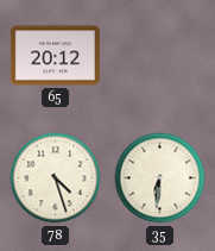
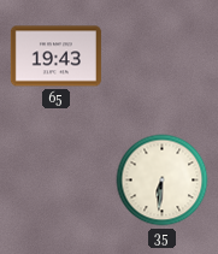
65: 20:12 -> 19:43 (55, 57)
78: 4:27 -> none (56, 178)
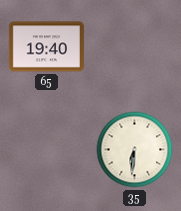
65: 19:43 -> 19:40 (46, 47)
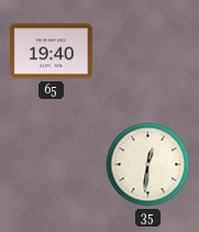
35: 6:31 -> 12:31 (148, 165)
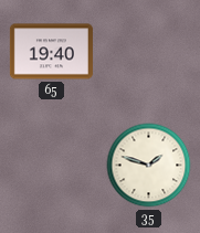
35: 12:31 -> 1:48 (149, 166)
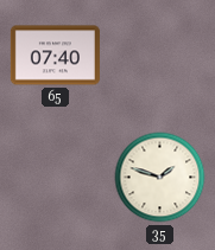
65: 19:40 -> 07:40 (55, 56)
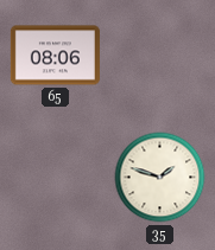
65: 07:40 -> 08:06 (55, 56)
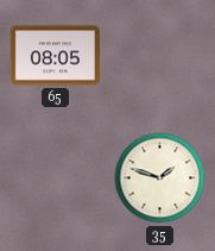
65: 08:06 -> 08:05 (55, 56)
